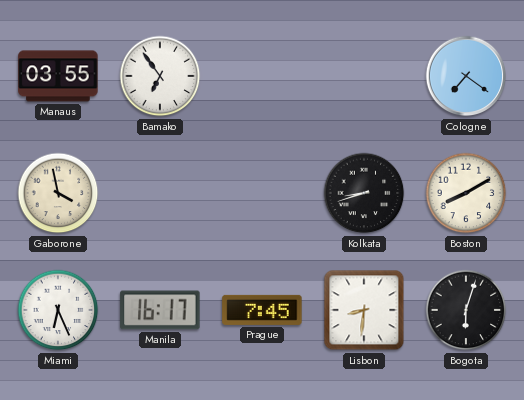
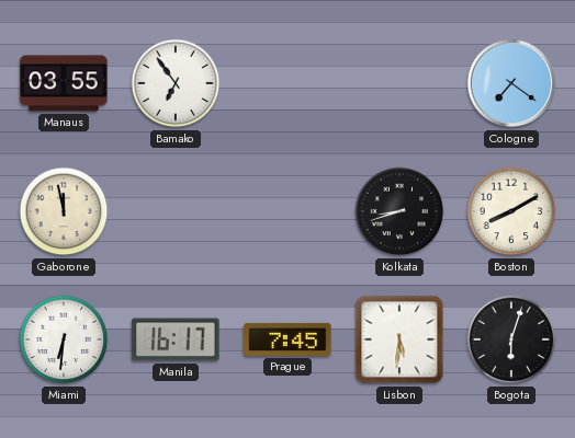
Gaborone: 3:58 -> 11:58 (64, 211)
Miami: 6:26 -> 6:31 (64, 339)
Lisbon: 8:31 -> 5:31 (399, 339)
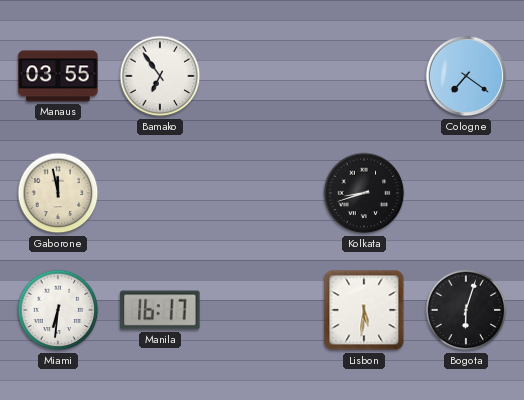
Boston: 8:10 -> none (511, 211)
Prague: 7:45 -> none (287, 339)
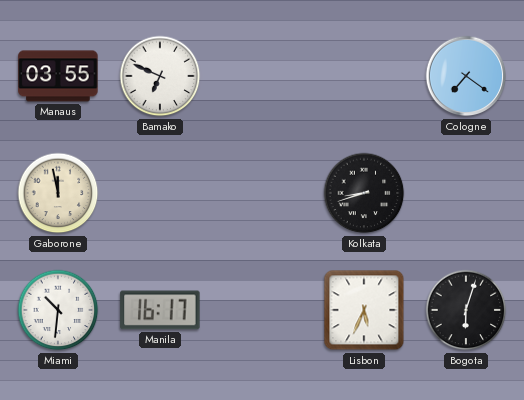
Bamako: 6:54 -> 6:49 (160, 76)
Miami: 6:31 -> 10:31 (58, 310)
Lisbon: 5:31 -> 5:34 (364, 310)
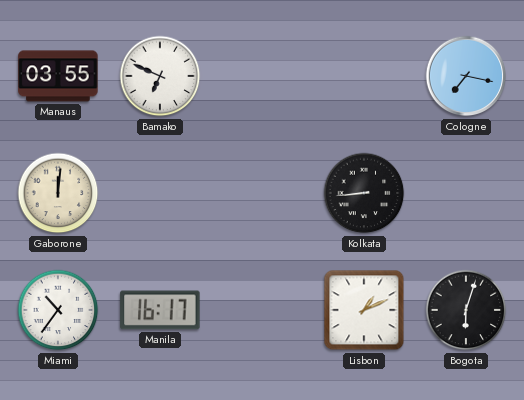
Cologne: 7:21 -> 7:17 (466, 76)
Gaborone: 11:58 -> 12:01 (58, 193)
Kolkata: 8:42 -> 8:44 (364, 193)
Miami: 10:31 -> 10:36 (58, 310)
Lisbon: 5:34 -> 1:11 (364, 310)
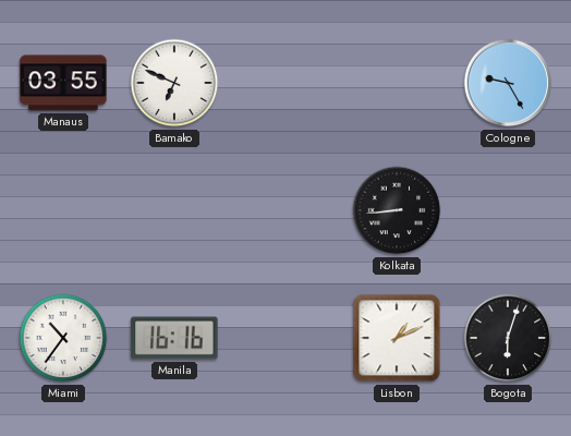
Cologne: 7:17 -> 9:25 (508, 83)
Gaborone: 12:01 -> none (58, 193)
Manila: 16:17 -> 16:16 (174, 338)
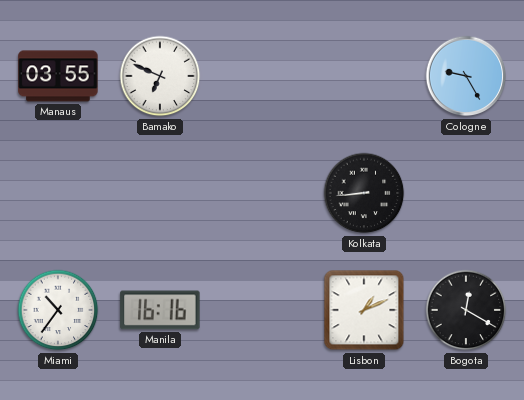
Bogota: 6:03 -> 12:20 (466, 310)
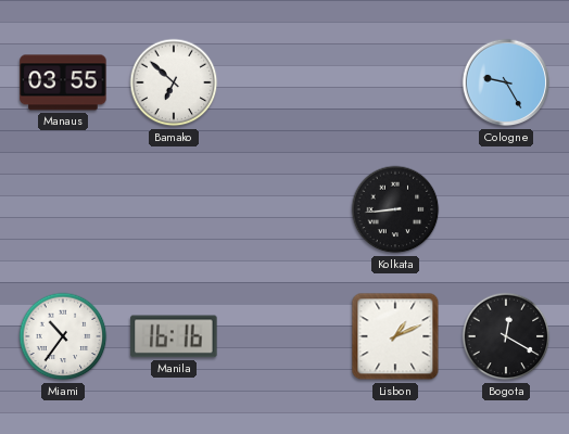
Bamako: 6:49 -> 6:52 (174, 82)
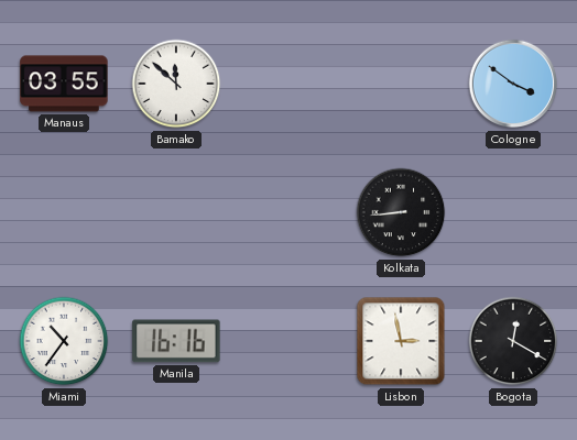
Bamako: 6:52 -> 11:52 (176, 84)
Cologne: 9:25 -> 3:51 (513, 84)
Lisbon: 1:11 -> 2:58 (401, 341)
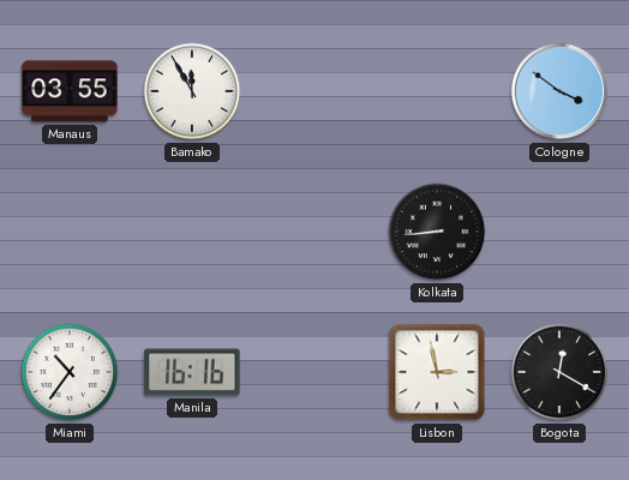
Bamako: 11:52 -> 11:55 (192, 91)
